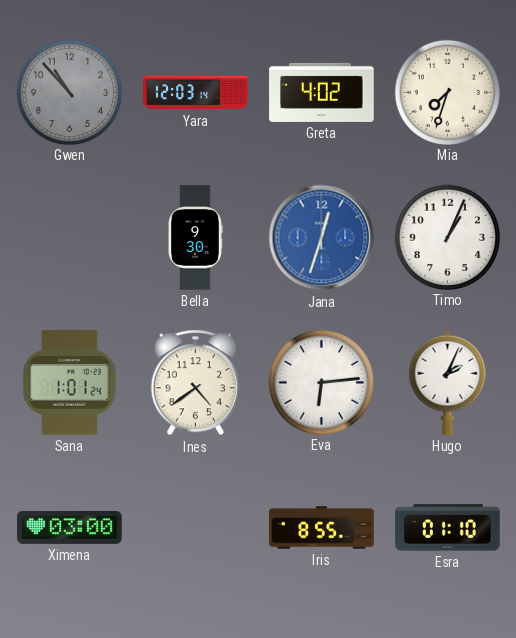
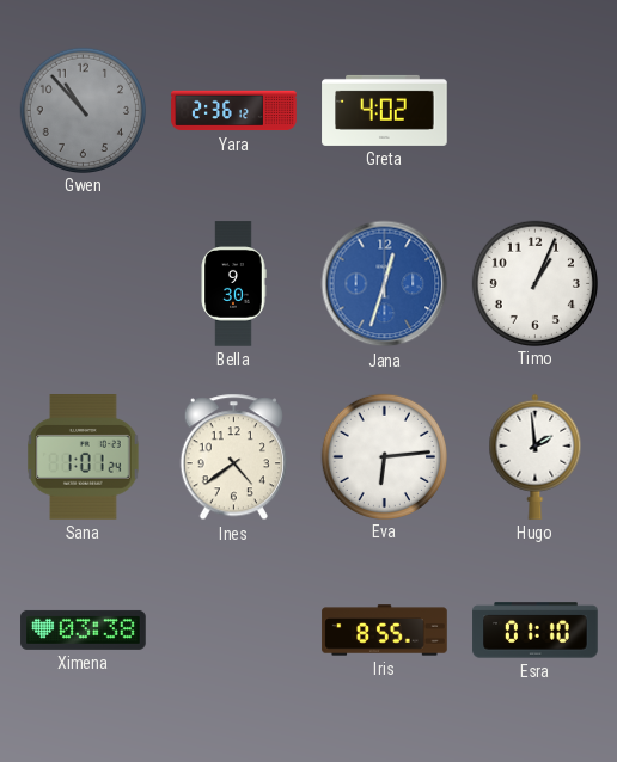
Yara: 12:03 -> 2:36 (234, 111)
Mia: 7:33 -> none (447, 92)
Hugo: 2:04 -> 1:59 (536, 456)
Ximena: 03:00 -> 03:38 (84, 629)
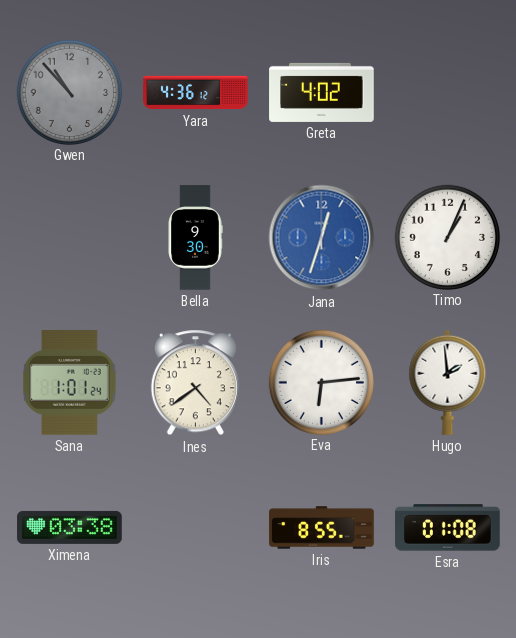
Yara: 2:36 -> 4:36 (196, 93)
Esra: 01:10 -> 01:08 (448, 528)
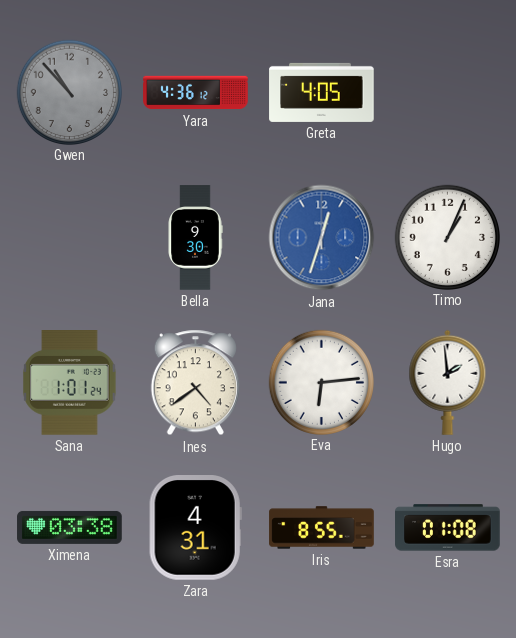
Greta: 4:02 -> 4:05 (322, 92)
Zara: none -> 4:31 (195, 528)
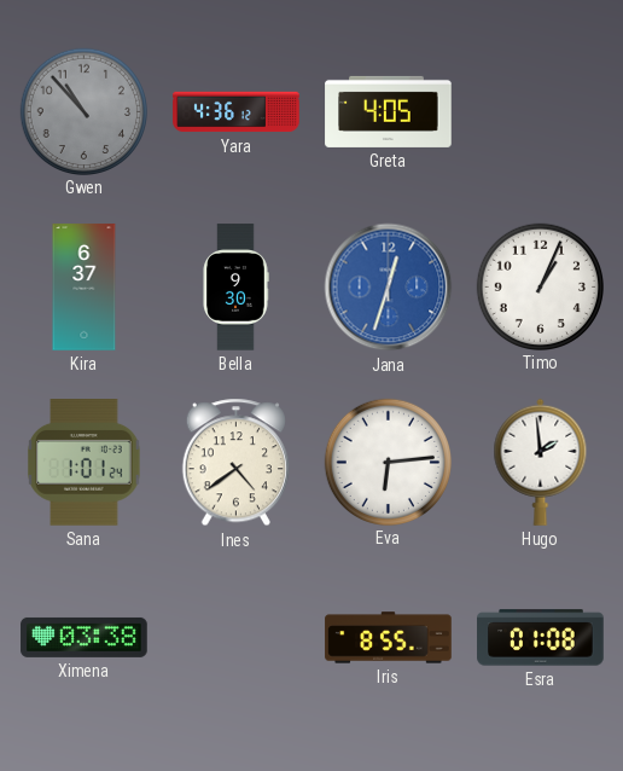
Kira: none -> 6:37 (85, 288)
Zara: 4:31 -> none (195, 528)
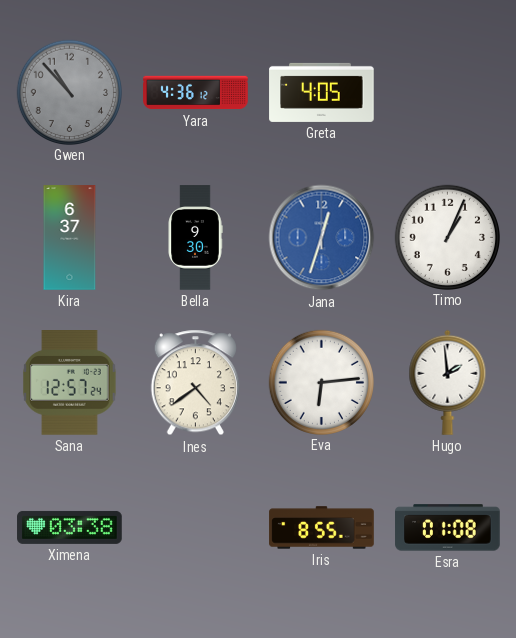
Sana: 1:01 -> 12:57 (70, 383)
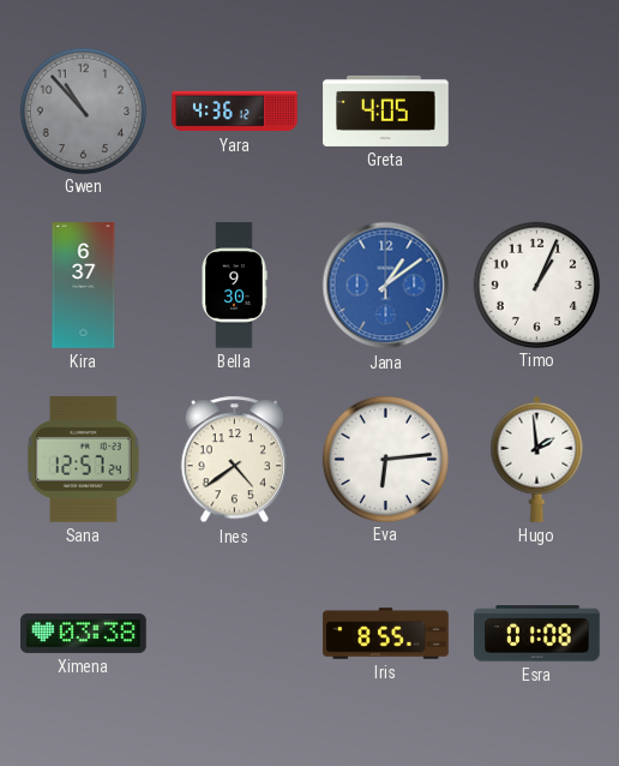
Jana: 12:33 -> 1:09 (386, 286)
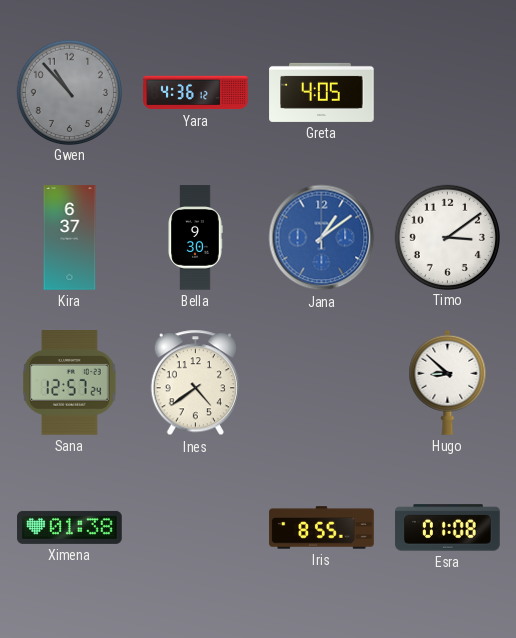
Timo: 1:04 -> 3:09 (447, 237)
Eva: 6:14 -> none (385, 459)
Hugo: 1:59 -> 8:52 (448, 382)
Ximena: 03:38 -> 01:38 (70, 527)
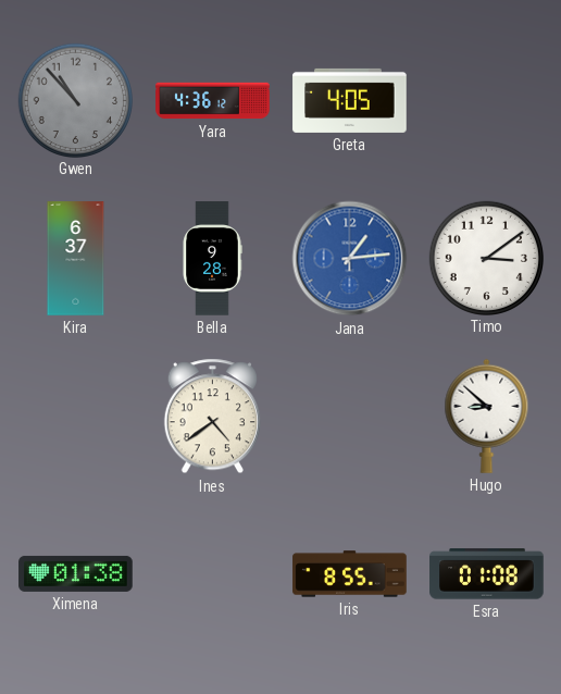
Bella: 9:30 -> 9:28 (212, 259)
Jana: 1:09 -> 1:14 (350, 259)
Sana: 12:57 -> none (70, 383)
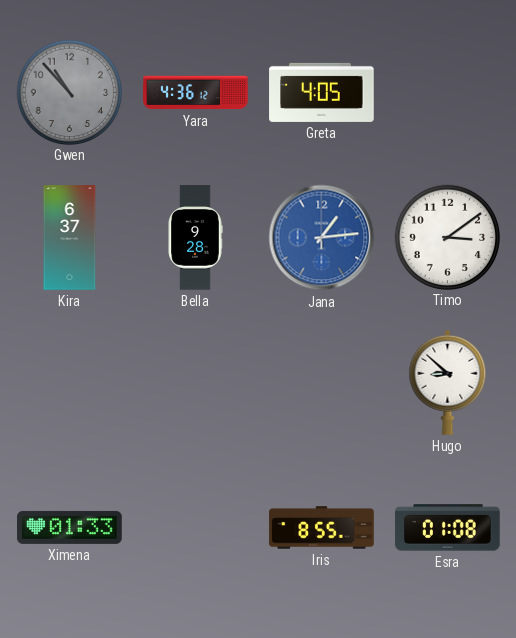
Ines: 4:39 -> none (212, 417)
Ximena: 01:38 -> 01:33 (70, 527)
